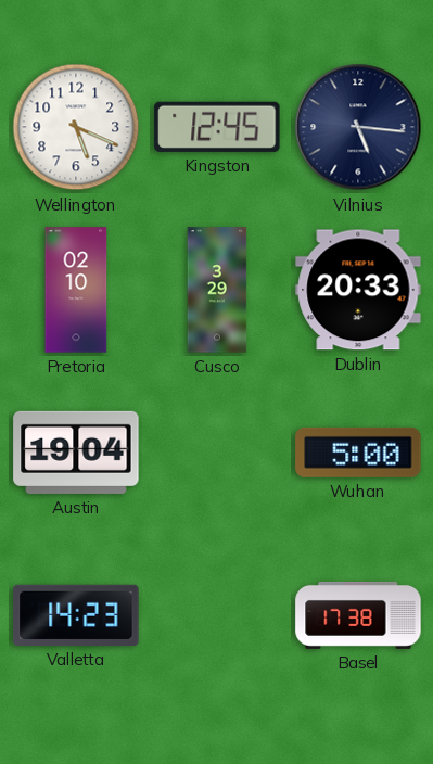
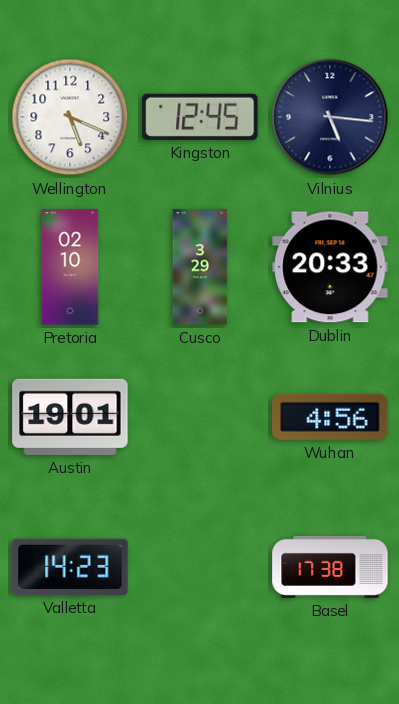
Austin: 19:04 -> 19:01 (70, 417)
Wuhan: 5:00 -> 4:56 (330, 417)
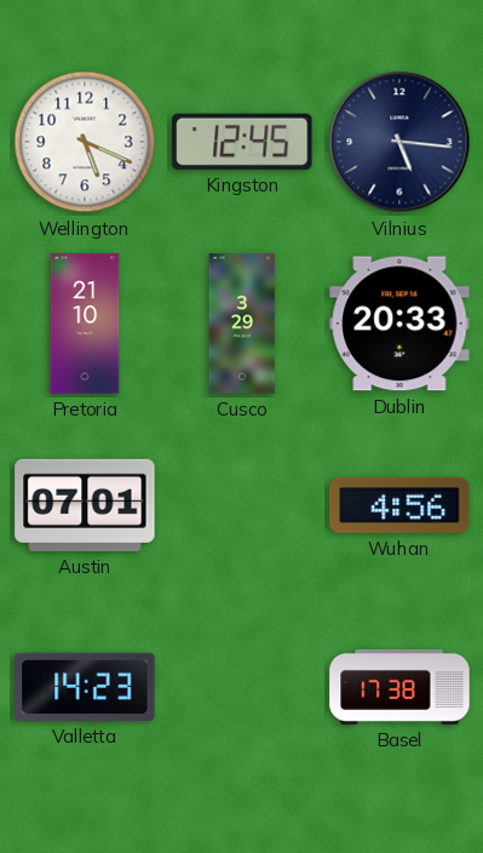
Pretoria: 02:10 -> 21:10 (85, 324)
Austin: 19:01 -> 07:01 (85, 505)
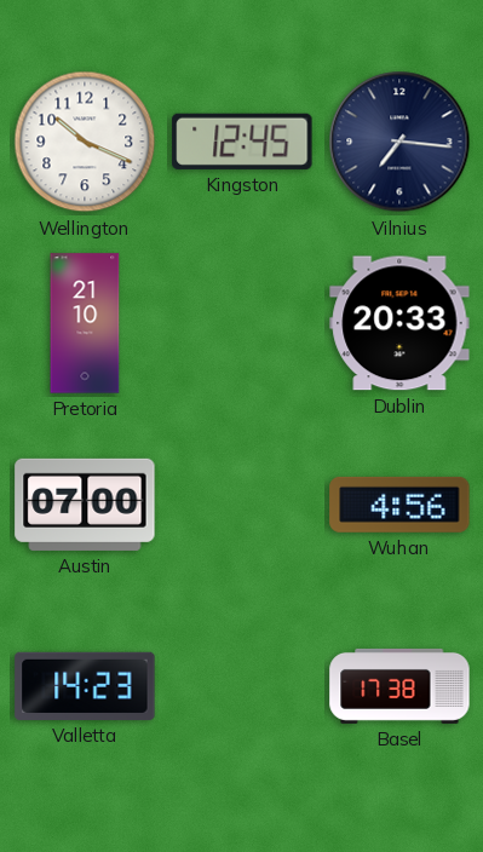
Wellington: 5:19 -> 10:19 (85, 142)
Vilnius: 5:16 -> 7:16 (399, 142)
Cusco: 3:29 -> none (242, 324)
Austin: 07:01 -> 07:00 (85, 505)
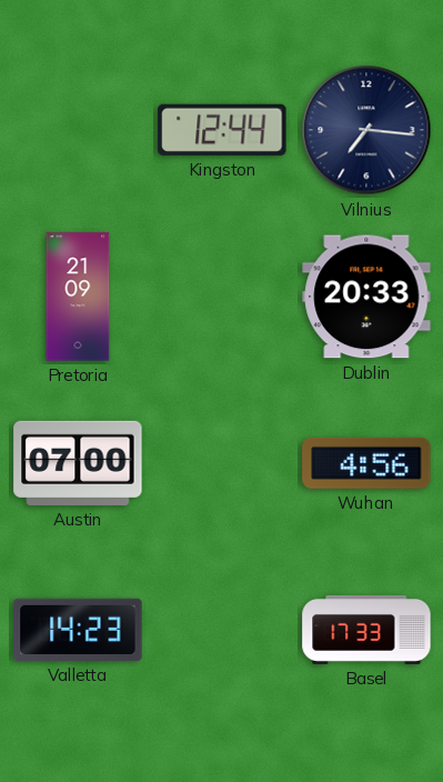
Wellington: 10:19 -> none (85, 142)
Kingston: 12:45 -> 12:44 (222, 130)
Pretoria: 21:10 -> 21:09 (78, 297)
Basel: 17:38 -> 17:33 (366, 630)
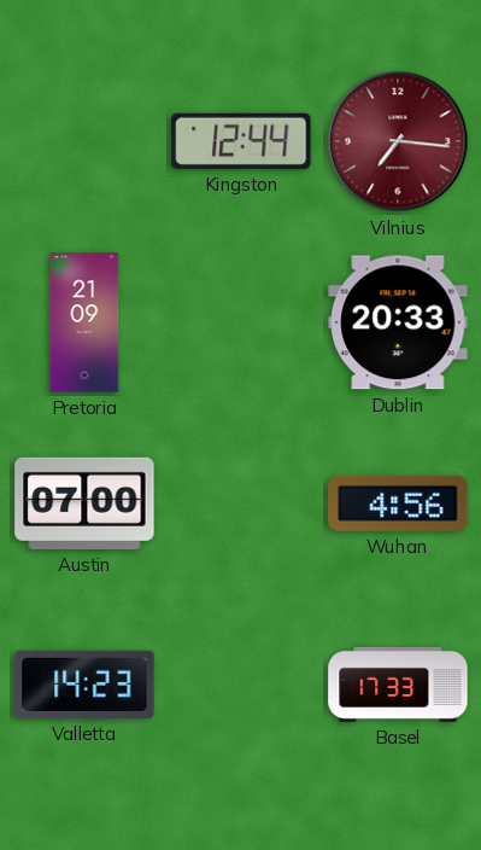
Vilnius dial: navy -> burgundy (398, 141)
